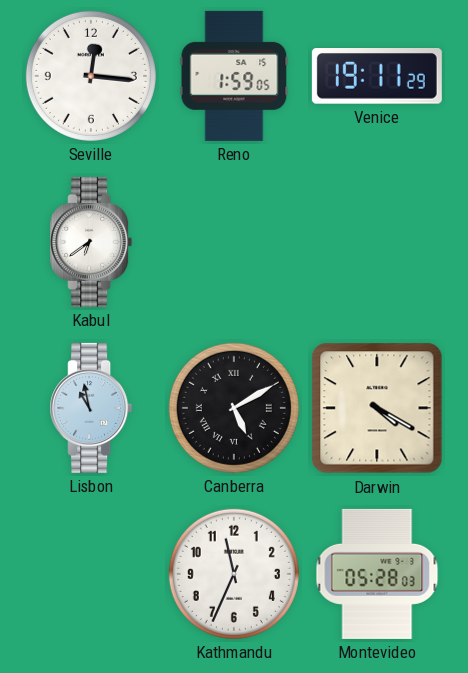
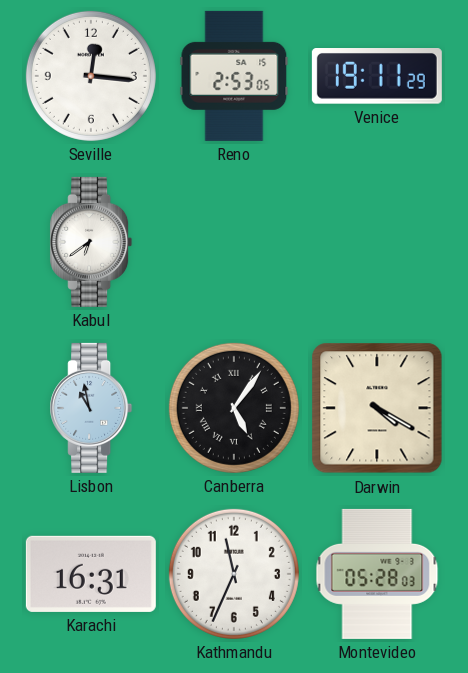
Reno: 1:59 -> 2:53 (234, 76)
Canberra: 5:10 -> 5:06 (234, 408)
Karachi: none -> 16:31 (91, 574)
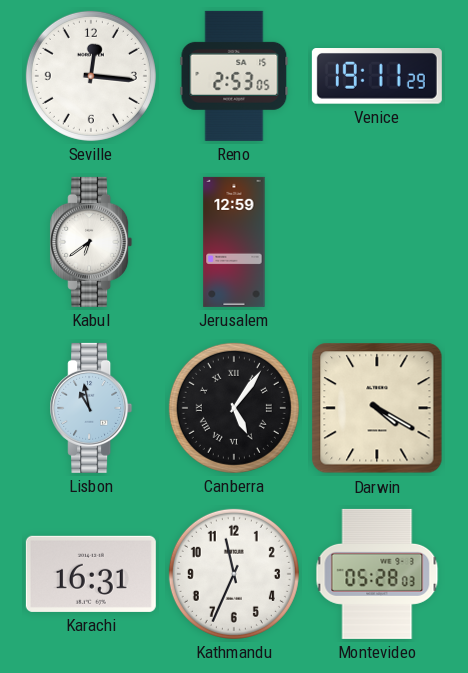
Jerusalem: none -> 12:59 (234, 242)
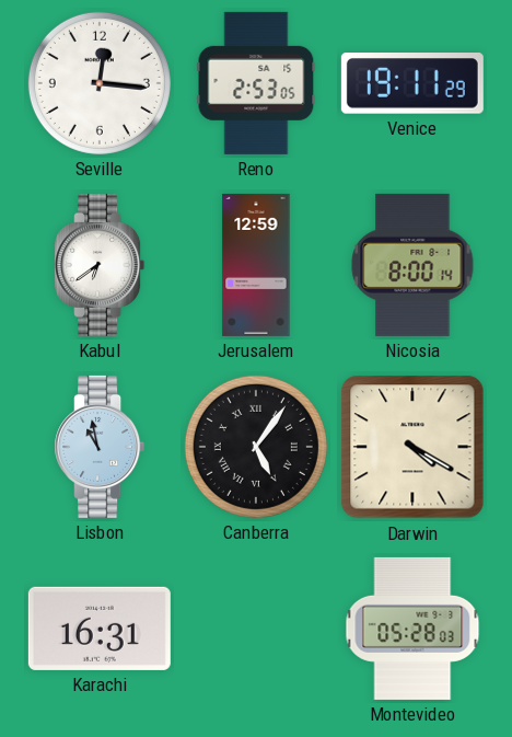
Nicosia: none -> 8:00 (412, 265)
Kathmandu: 11:34 -> none (234, 574)
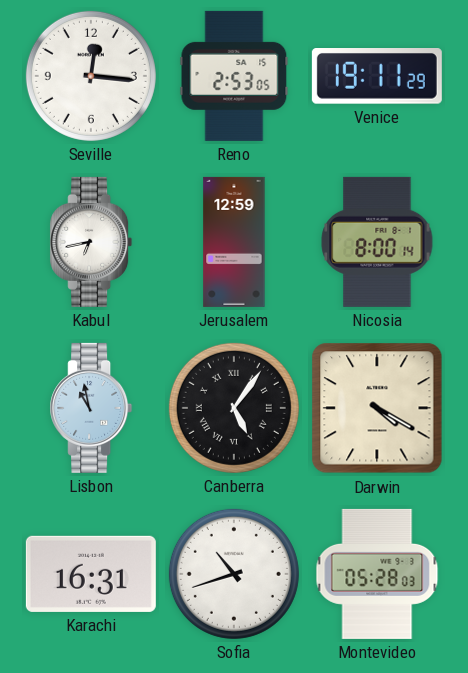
Kabul: 6:39 -> 6:43 (91, 242)
Sofia: none -> 10:42 (234, 574)
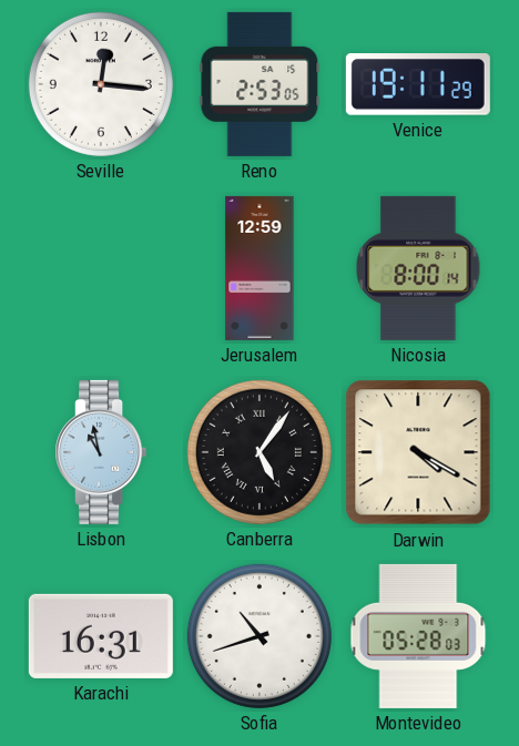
Kabul: 6:43 -> none (91, 242)
